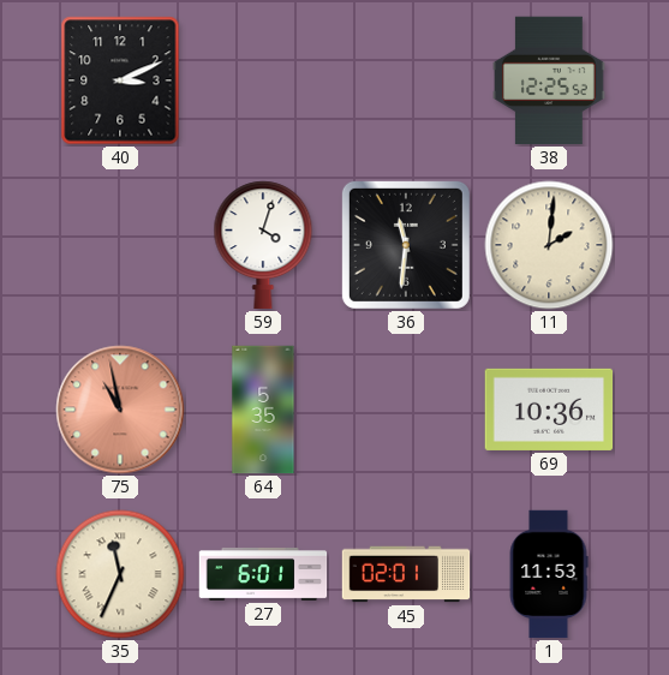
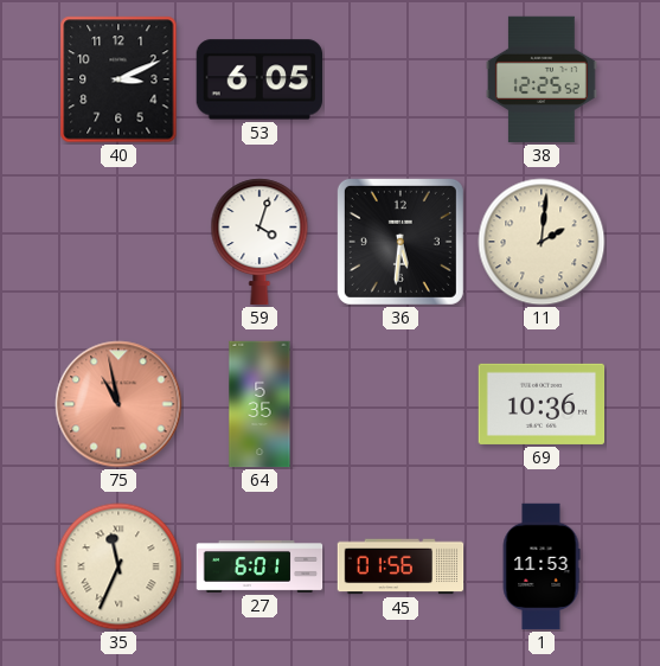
53: none -> 6:05 (258, 79)
36: 11:31 -> 5:31 (401, 242)
45: 02:01 -> 01:56 (401, 566)
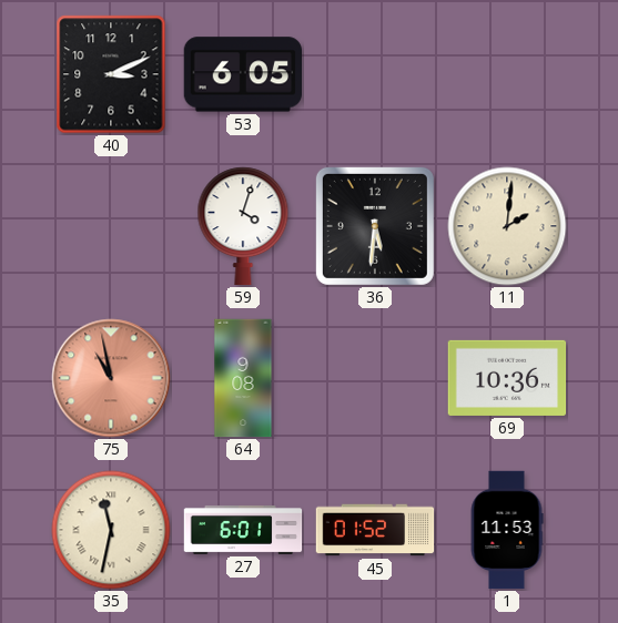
38: 12:25 -> none (543, 79)
64: 5:35 -> 9:08 (243, 378)
35: 11:34 -> 11:32 (111, 530)
45: 01:56 -> 01:52 (375, 530)
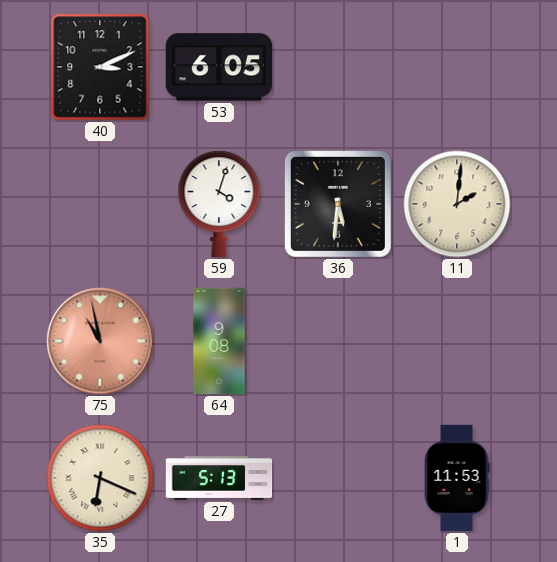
69: 10:36 -> none (507, 378)
35: 11:32 -> 6:19 (100, 478)
27: 6:01 -> 5:13 (219, 478)
45: 01:52 -> none (375, 530)
